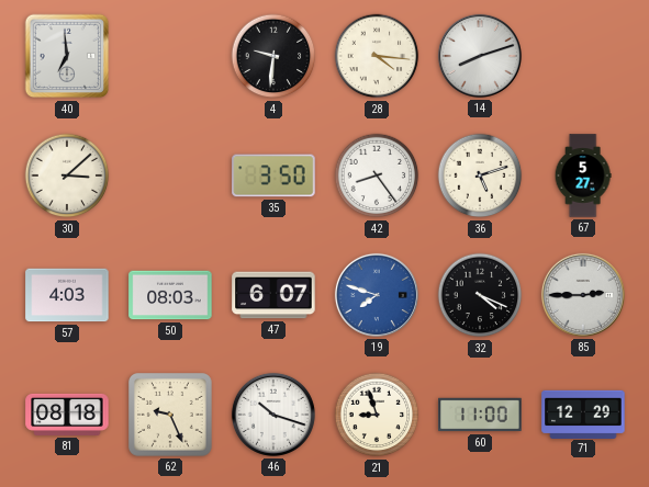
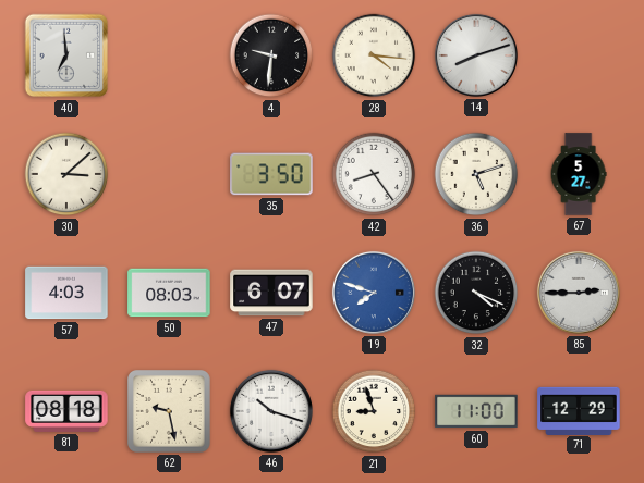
62: 9:26 -> 9:28 (170, 412)
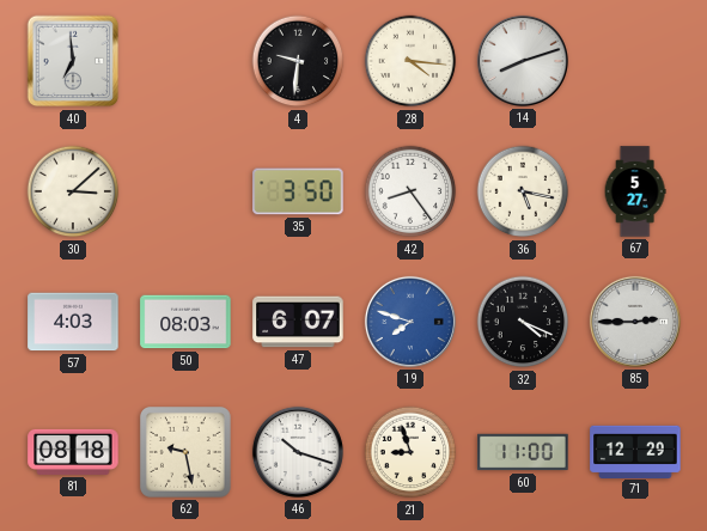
36: 5:12 -> 5:17 (523, 191)
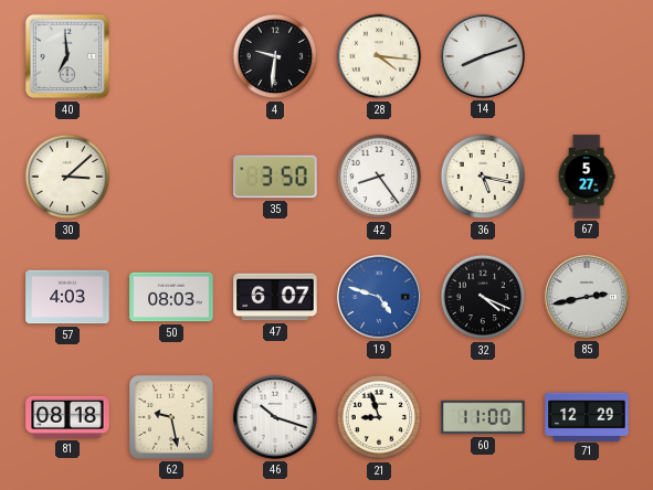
19: 7:48 -> 4:48 (379, 297)
85: 2:45 -> 2:43 (587, 297)
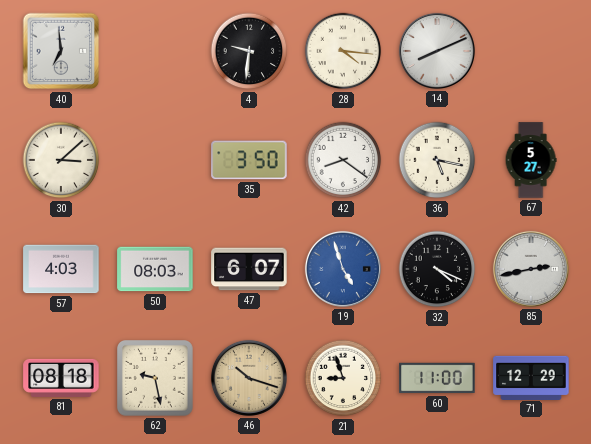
14: 8:12 -> 8:11 (437, 51)
42: 8:24 -> 8:21 (343, 160)
19: 4:48 -> 4:57 (343, 269)
46 dial: white -> champagne (249, 378)
